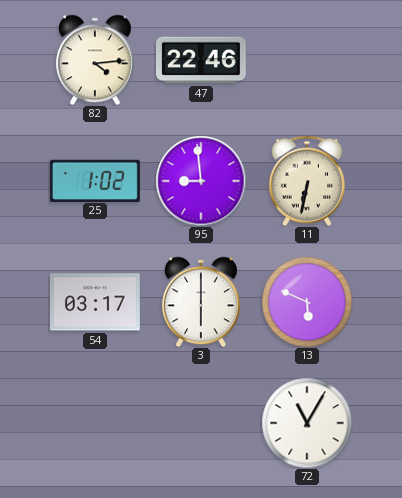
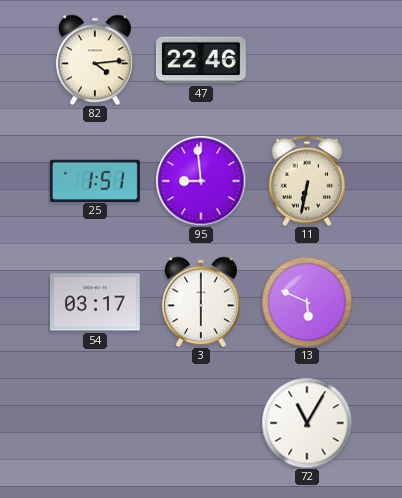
25: 1:02 -> 1:51 (95, 180)
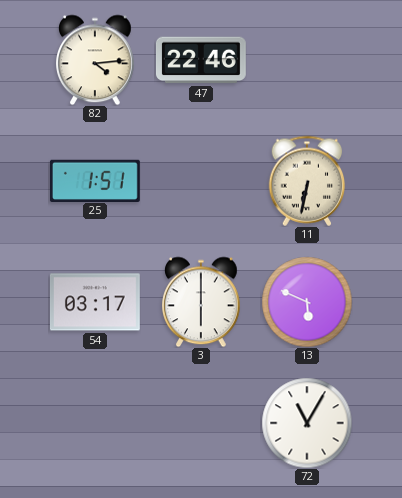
95: 8:59 -> none (201, 181)
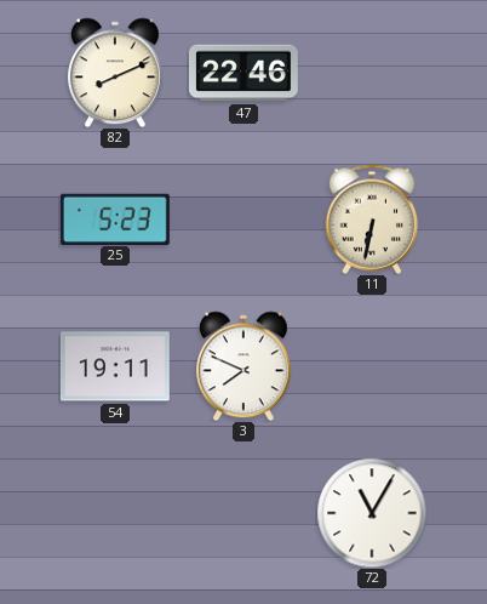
82: 4:14 -> 8:11 (116, 73)
25: 1:51 -> 5:23 (115, 218)
54: 03:17 -> 19:11 (115, 366)
3: 6:00 -> 7:49 (245, 366)
13: 5:49 -> none (307, 302)
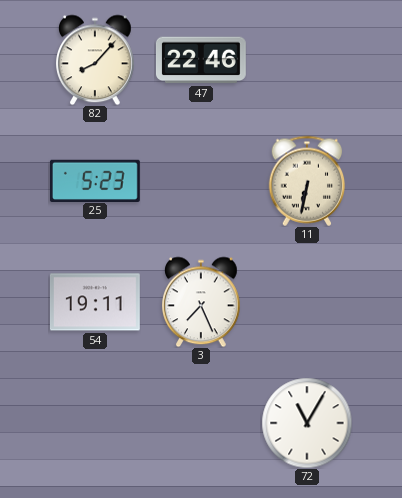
82: 8:11 -> 8:07 (96, 60)
3: 7:49 -> 7:26 (202, 302)
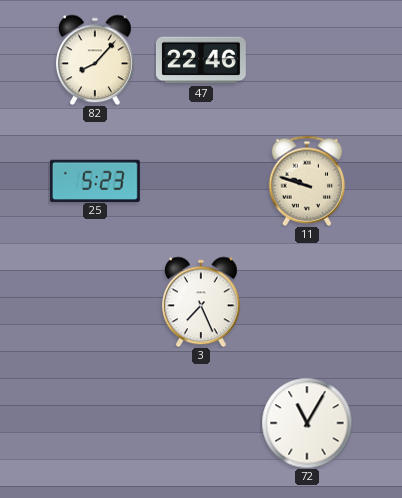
11: 6:32 -> 9:48 (307, 181)
54: 19:11 -> none (95, 302)
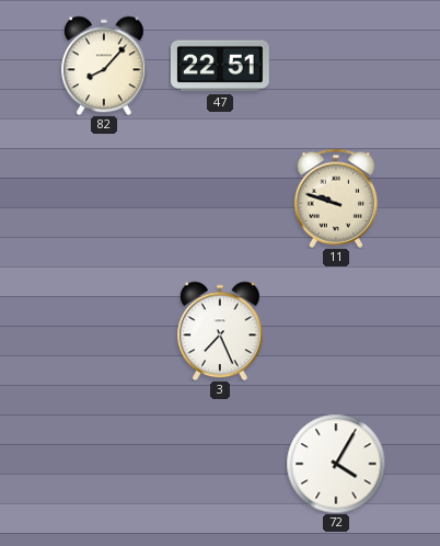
47: 22:46 -> 22:51 (220, 66)
25: 5:23 -> none (95, 180)
72: 11:05 -> 4:05 (336, 464)
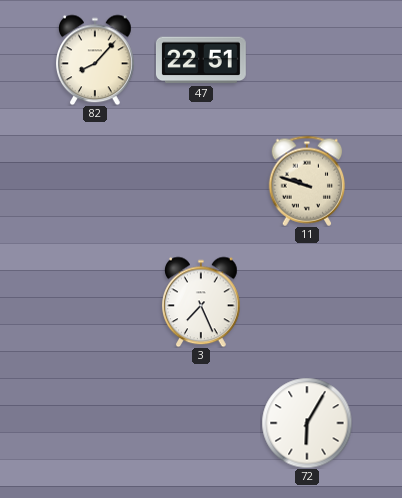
72: 4:05 -> 6:05 (307, 423)
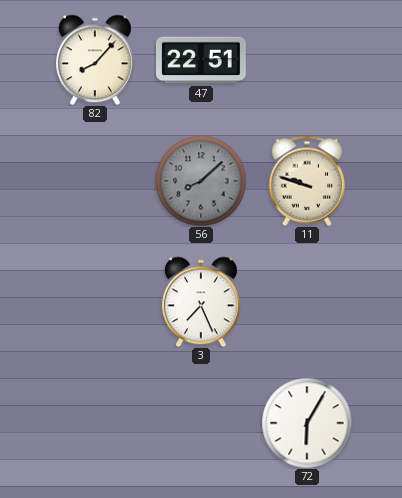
56: none -> 8:08 (201, 181)
